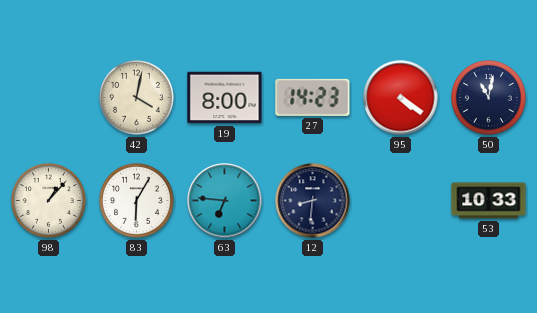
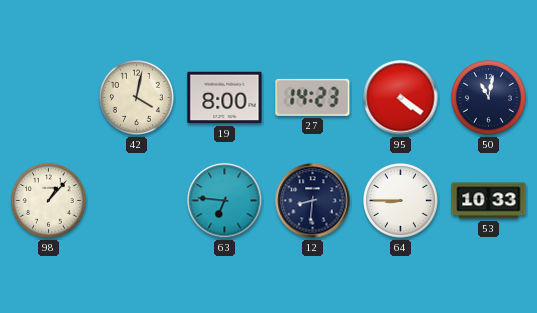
83: 6:05 -> none (137, 201)
64: none -> 8:45 (401, 201)
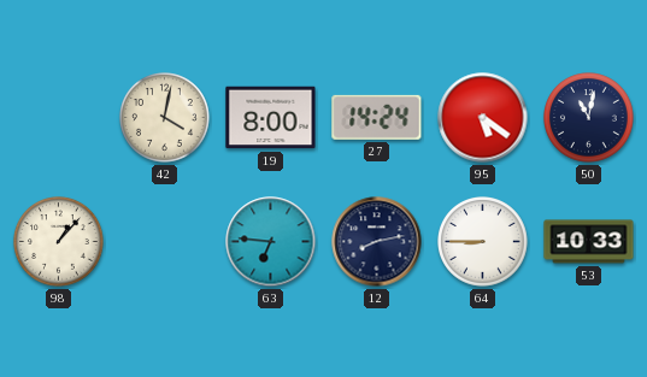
27: 14:23 -> 14:24 (377, 117)
95: 4:21 -> 5:21 (483, 118)
12: 8:31 -> 8:13 (377, 242)
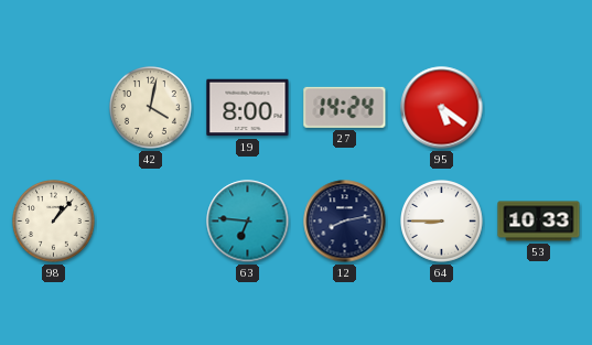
50: 11:02 -> none (589, 118)
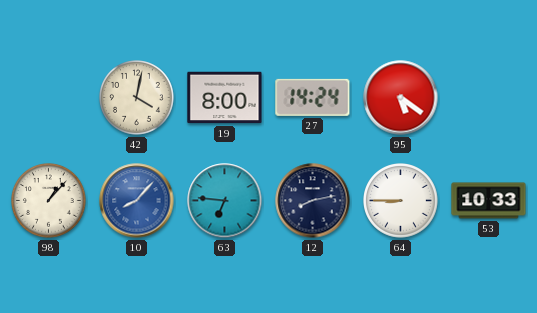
10: none -> 8:07 (137, 201)
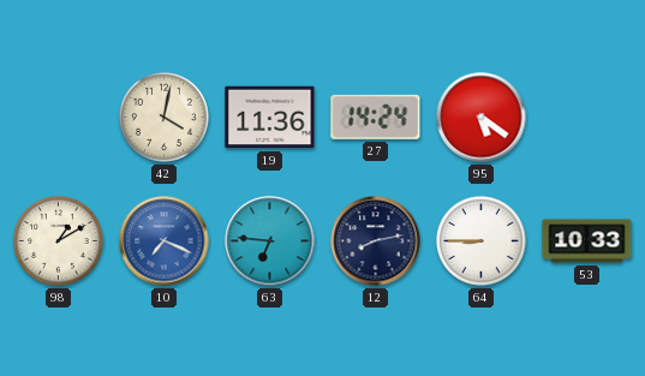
19: 8:00 -> 11:36 (270, 118)
98: 1:07 -> 1:10 (59, 241)
10: 8:07 -> 7:19 (165, 241)
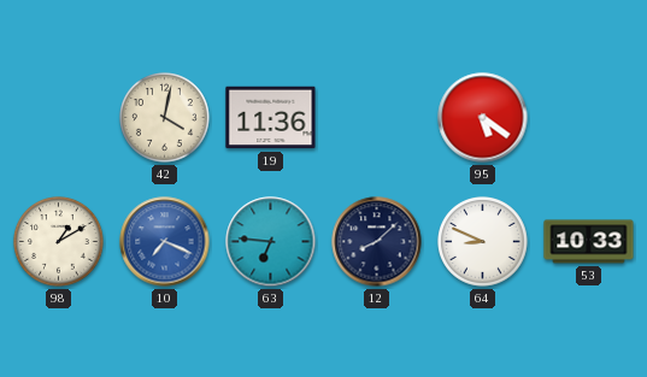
27: 14:24 -> none (376, 117)
12: 8:13 -> 8:08 (377, 242)
64: 8:45 -> 8:49 (483, 242)
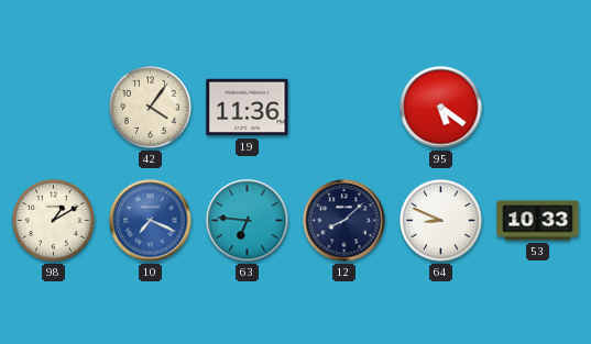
42: 4:02 -> 4:06 (151, 108)
